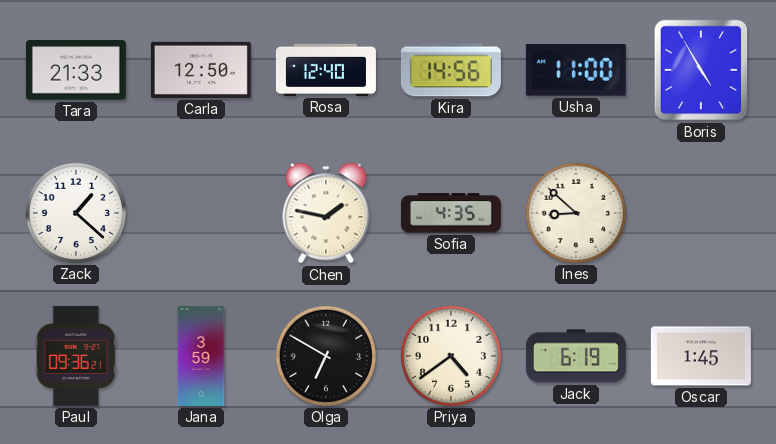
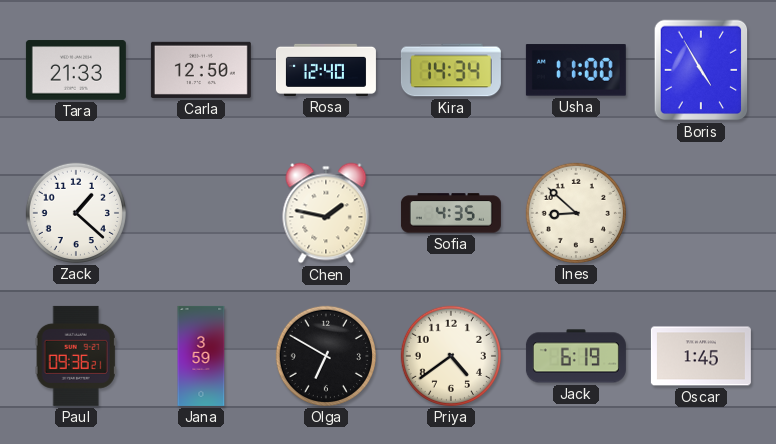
Kira: 14:56 -> 14:34 (451, 70)
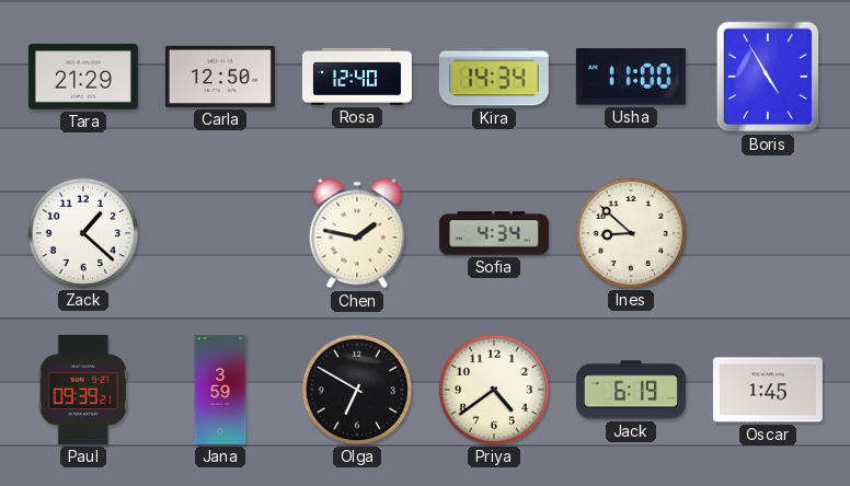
Tara: 21:33 -> 21:29 (83, 77)
Sofia: 4:35 -> 4:34 (494, 233)
Paul: 09:36 -> 09:39 (83, 390)
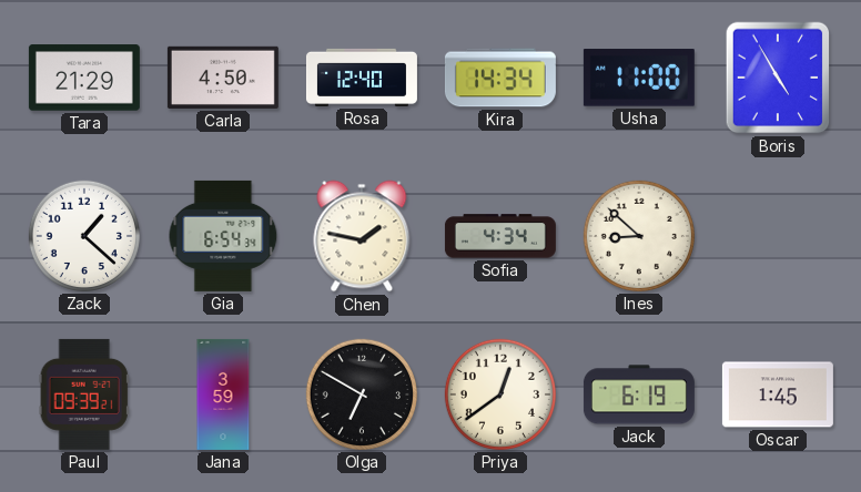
Carla: 12:50 -> 4:50 (223, 78)
Gia: none -> 6:54 (223, 236)
Priya: 4:39 -> 12:39 (500, 394)
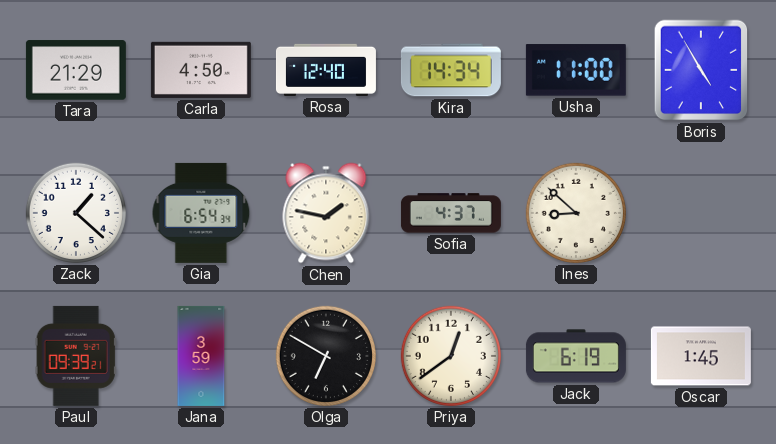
Sofia: 4:34 -> 4:37 (451, 213)
